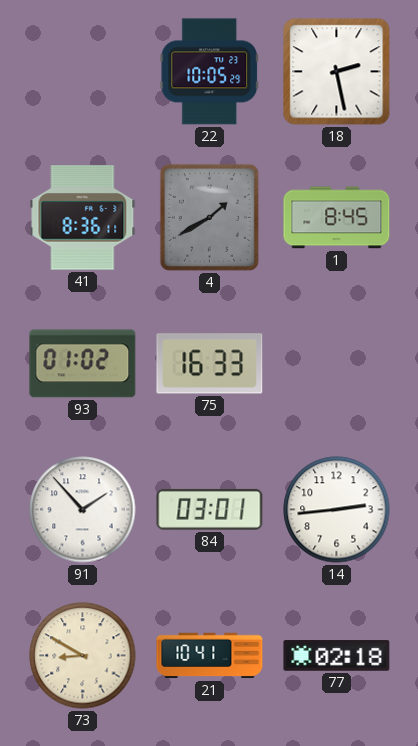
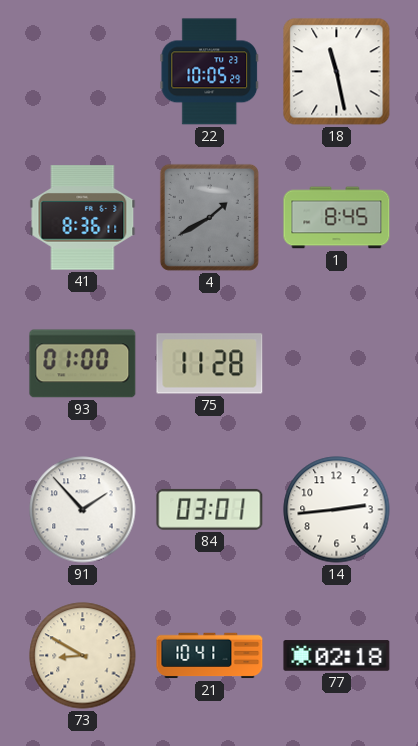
18: 2:28 -> 11:28 (337, 72)
93: 01:02 -> 01:00 (83, 364)
75: 16:33 -> 11:28 (210, 364)
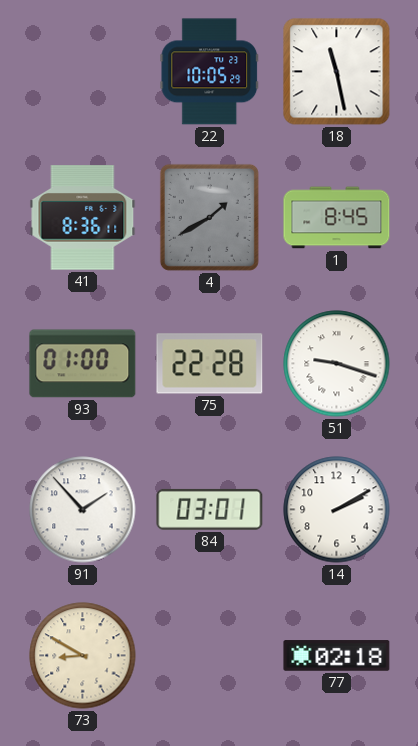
75: 11:28 -> 22:28 (210, 364)
51: none -> 9:18 (337, 364)
14: 2:44 -> 2:10 (337, 510)
21: 10:41 -> none (210, 656)
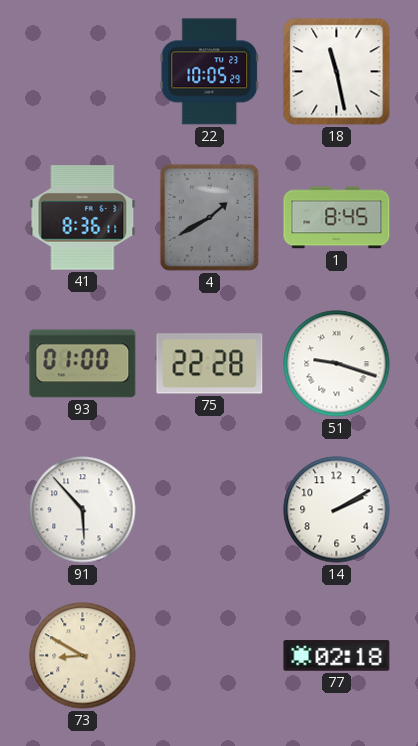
91: 1:53 -> 5:53 (83, 510)
84: 03:01 -> none (210, 509)
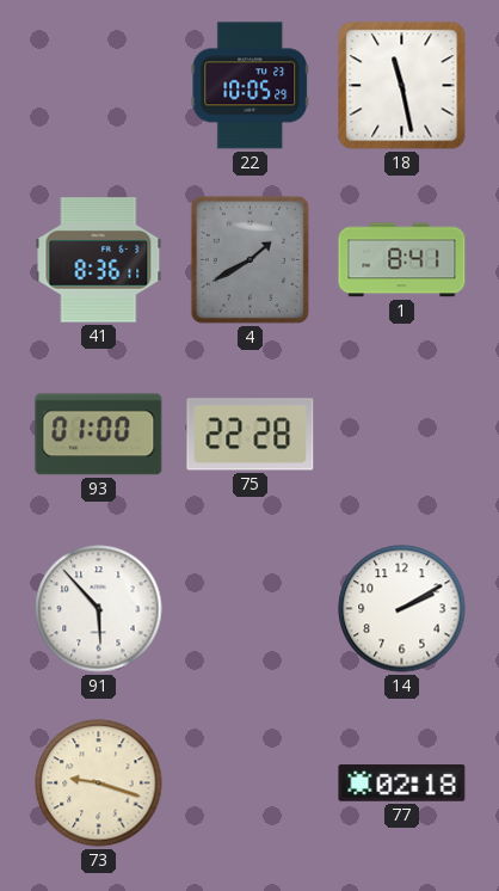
1: 8:45 -> 8:41 (402, 260)
51: 9:18 -> none (337, 364)
73: 8:50 -> 9:18 (99, 784)
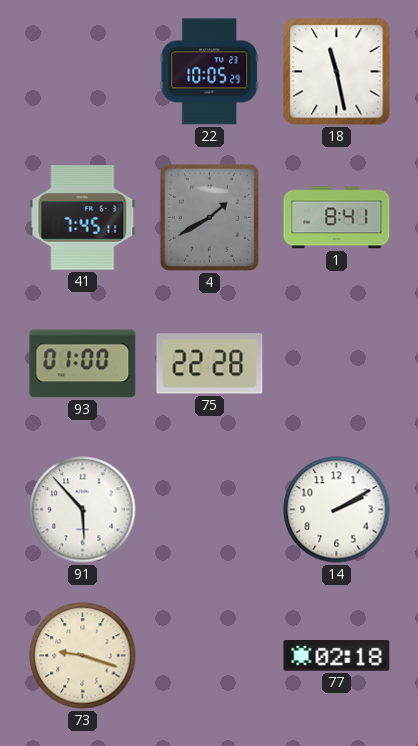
41: 8:36 -> 7:45 (83, 218)
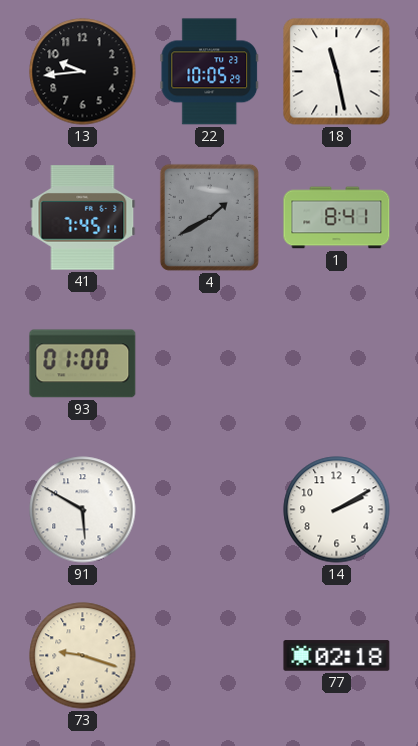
13: none -> 9:44 (83, 72)
75: 22:28 -> none (210, 364)
91: 5:53 -> 5:50 (83, 510)
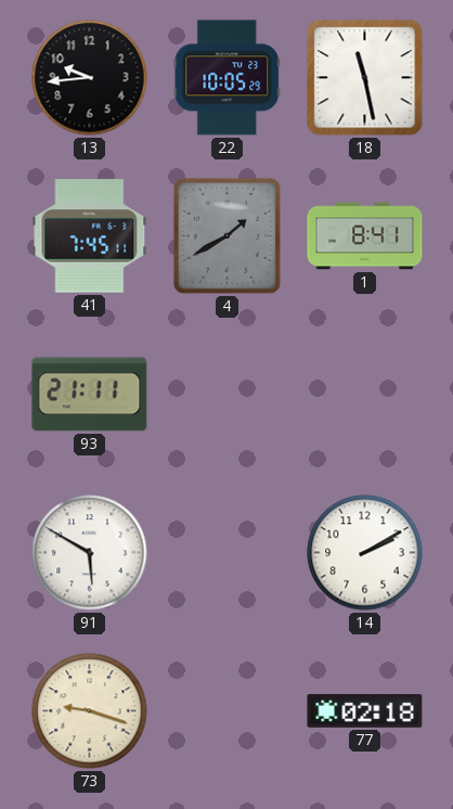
93: 01:00 -> 21:11 (90, 395)
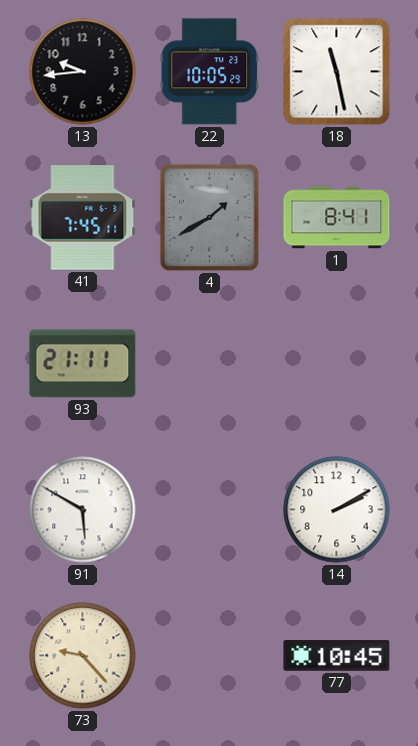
73: 9:18 -> 9:23 (83, 656)
77: 02:18 -> 10:45 (337, 656)
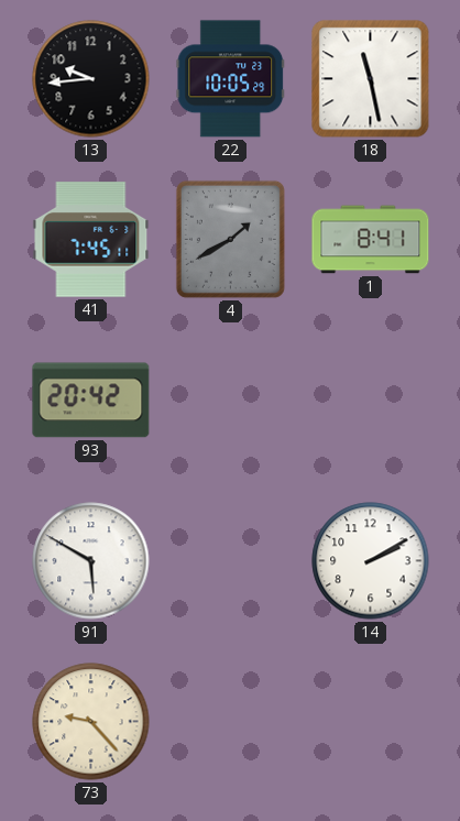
93: 21:11 -> 20:42 (91, 401)
77: 10:45 -> none (337, 656)
